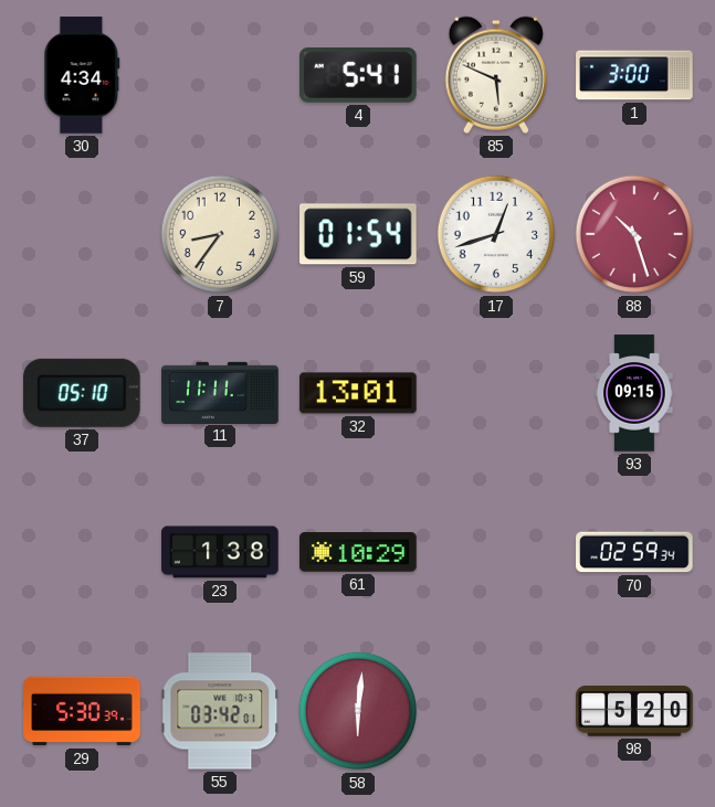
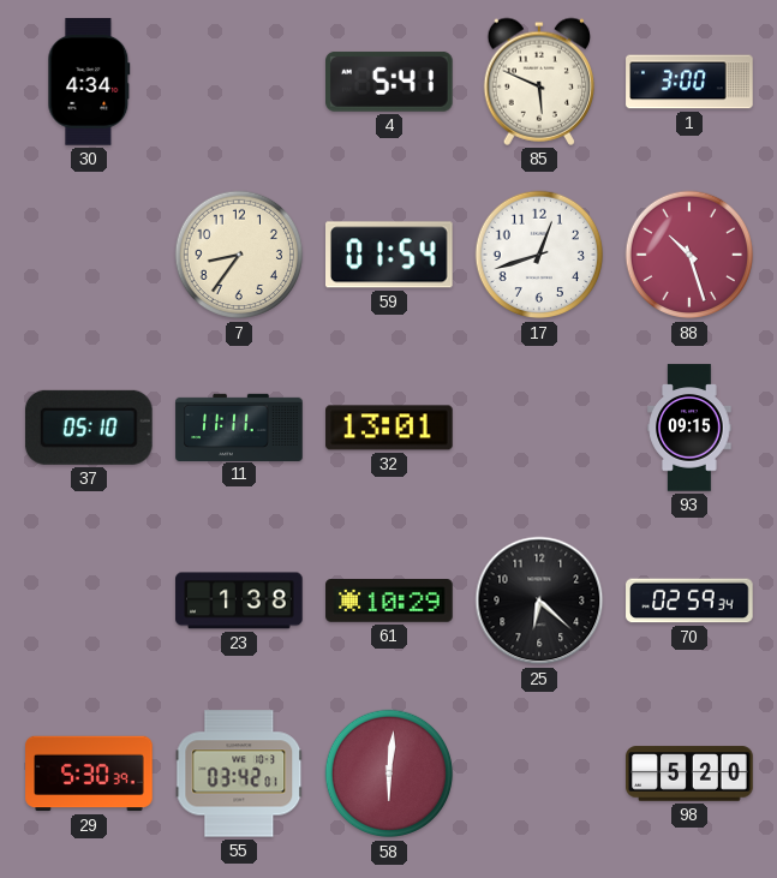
25: none -> 6:22 (539, 601)
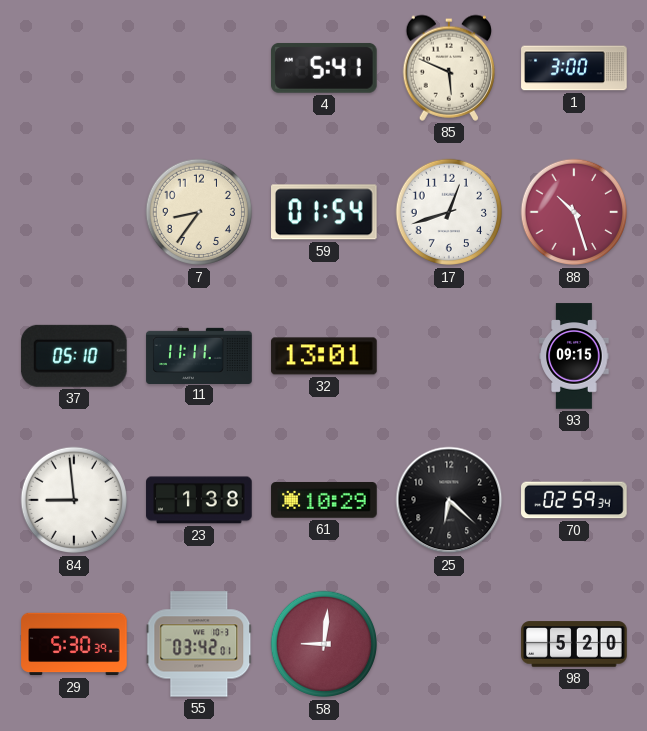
30: 4:34 -> none (89, 82)
84: none -> 8:59 (74, 500)
58: 6:01 -> 9:01 (324, 644)
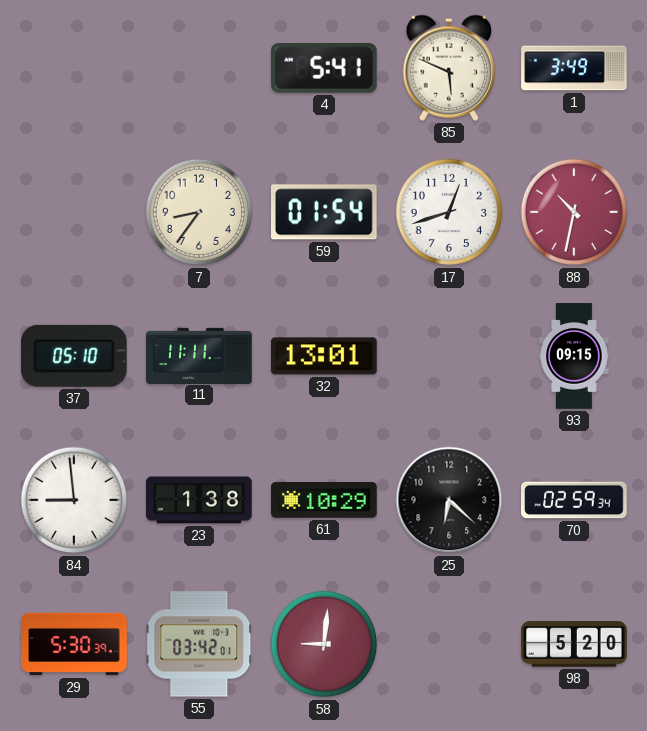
1: 3:00 -> 3:49 (574, 68)
88: 10:27 -> 10:32 (574, 212)
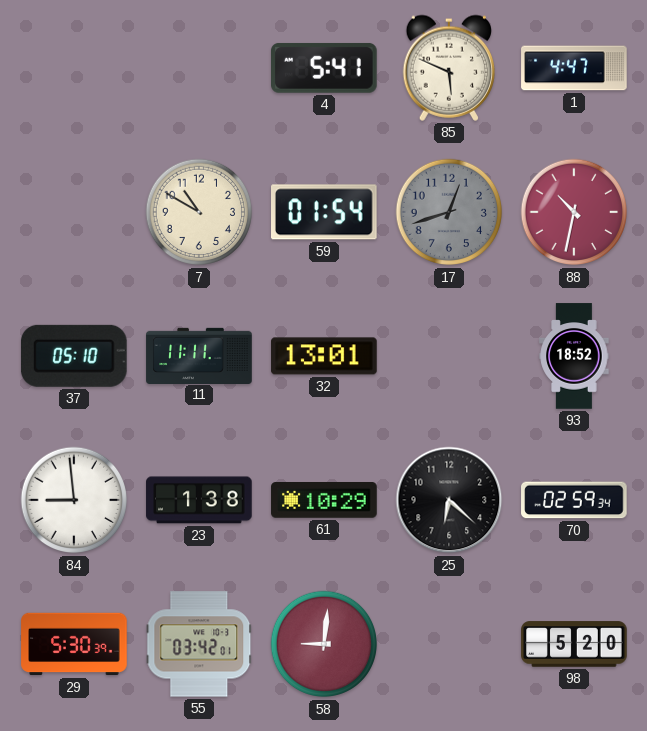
1: 3:49 -> 4:47 (574, 68)
7: 8:36 -> 10:50 (199, 212)
17 dial: white -> grey (449, 212)
93: 09:15 -> 18:52 (574, 356)
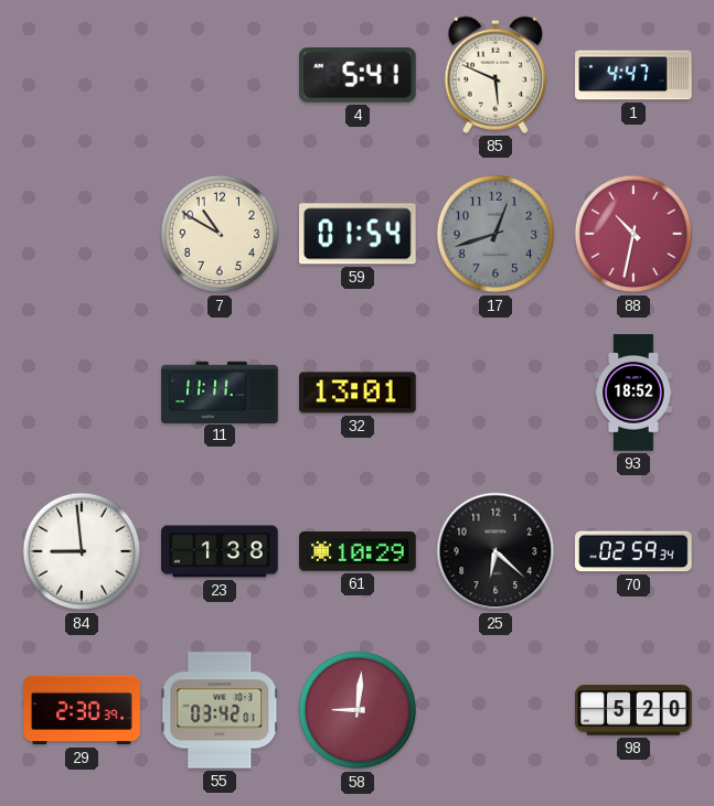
37: 05:10 -> none (74, 356)
29: 5:30 -> 2:30 (82, 710)
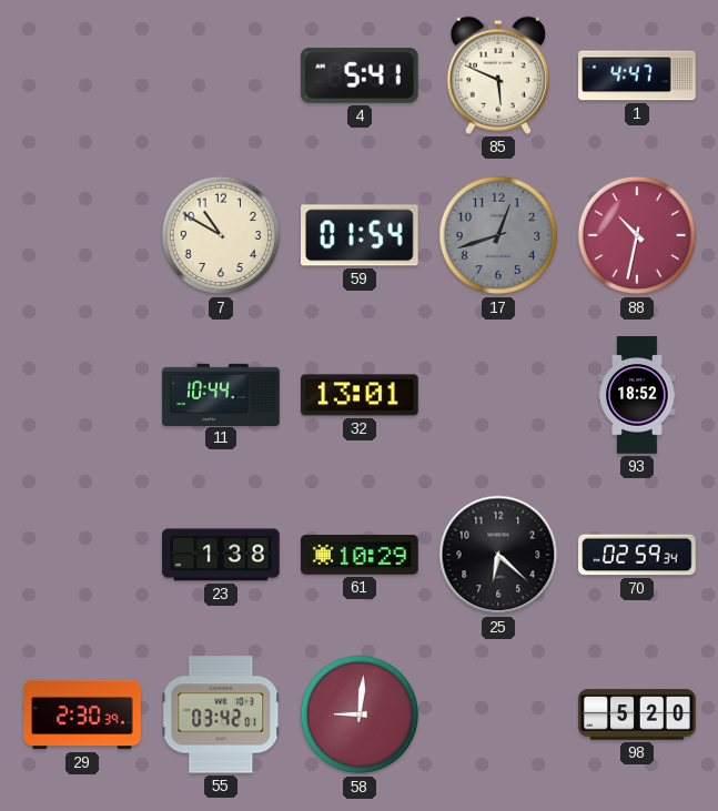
11: 11:11 -> 10:44 (221, 394)
84: 8:59 -> none (82, 551)
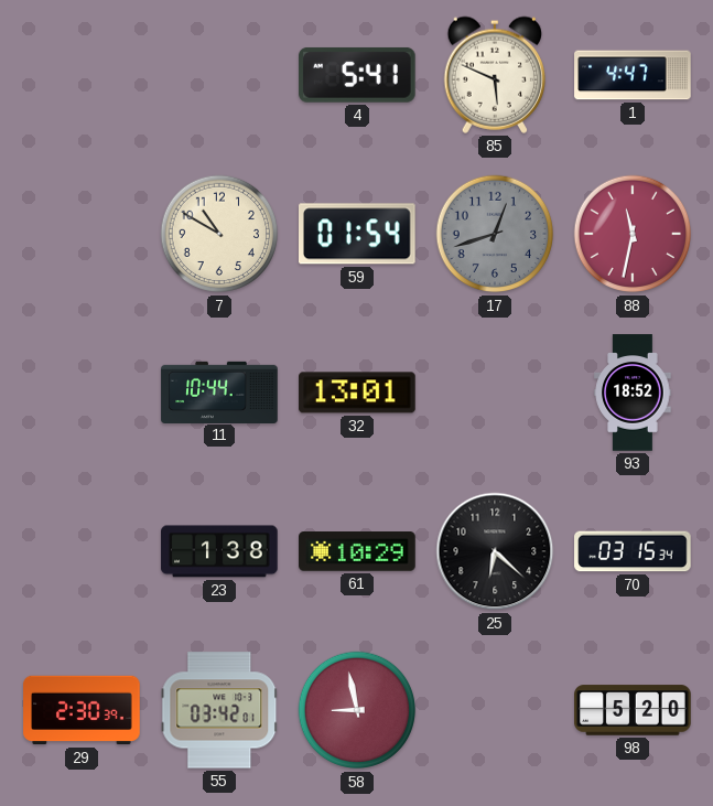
88: 10:32 -> 11:32 (633, 234)
70: 02:59 -> 03:15 (633, 551)
58: 9:01 -> 8:58 (357, 710)
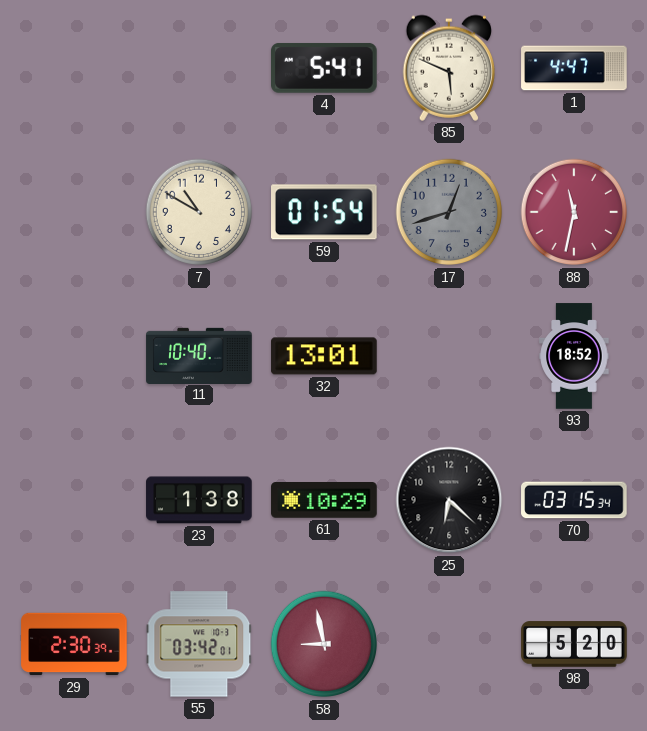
11: 10:44 -> 10:40 (199, 355)
